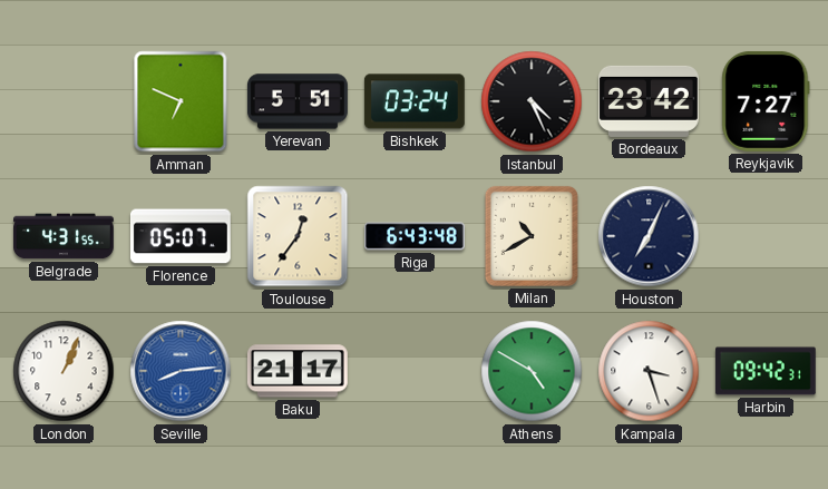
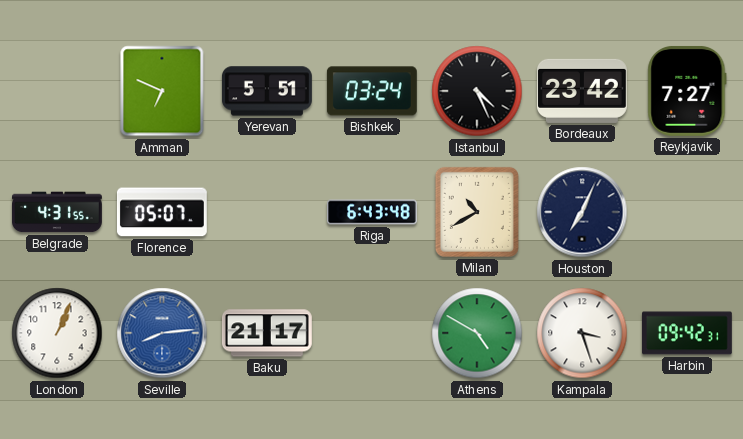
Toulouse: 12:36 -> none (298, 236)
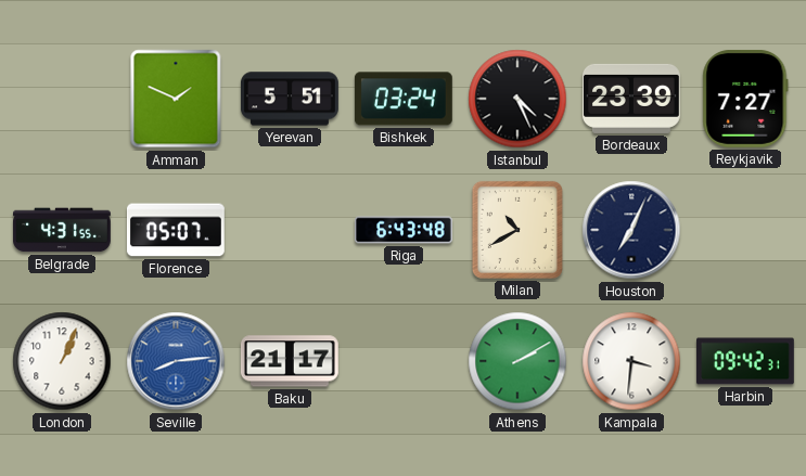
Amman: 6:49 -> 1:49 (176, 99)
Bordeaux: 23:42 -> 23:39 (631, 99)
Athens: 4:50 -> 2:10 (517, 361)
Kampala: 3:27 -> 3:31 (631, 361)
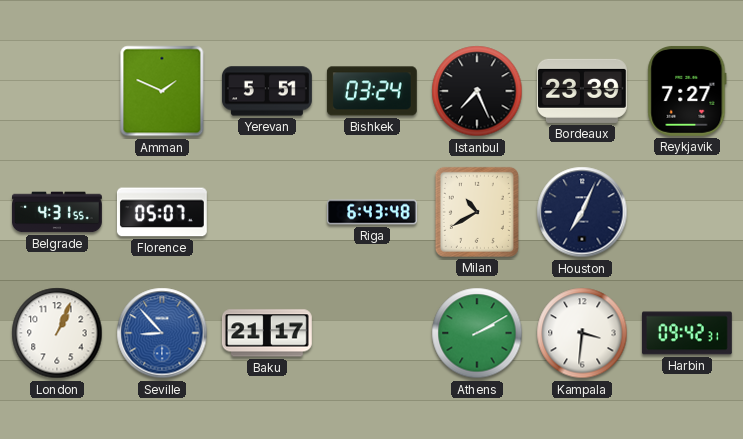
Istanbul: 4:26 -> 7:26 (477, 91)
Seville: 8:14 -> 8:53 (162, 333)
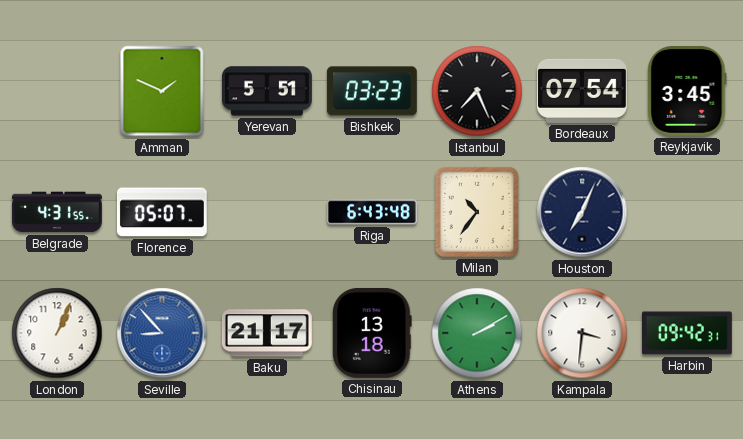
Bishkek: 03:24 -> 03:23 (372, 91)
Bordeaux: 23:39 -> 07:54 (582, 91)
Reykjavik: 7:27 -> 3:45 (687, 91)
Milan: 10:40 -> 10:36 (477, 212)
Chisinau: none -> 13:18 (372, 333)
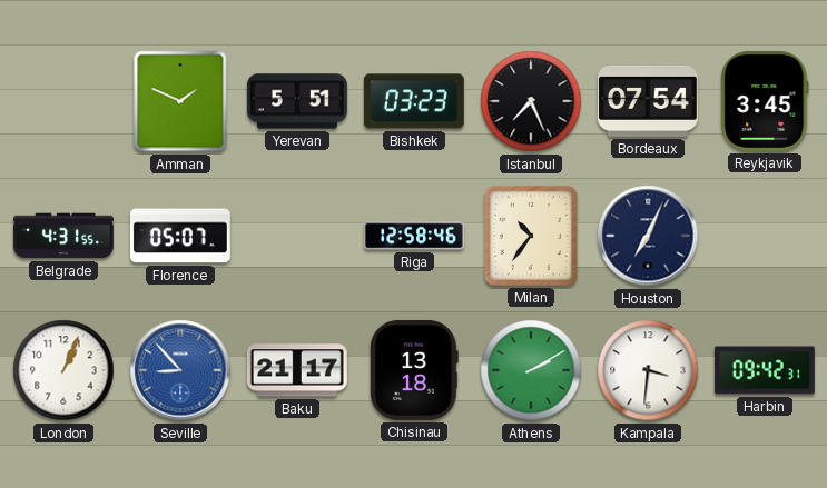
Riga: 6:43 -> 12:58 (415, 236)
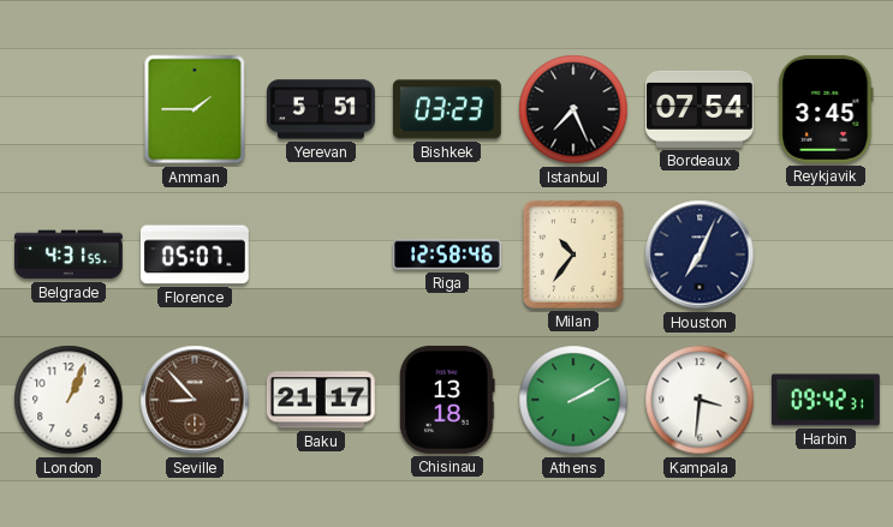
Amman: 1:49 -> 1:45 (195, 109)
Seville dial: blue -> brown (195, 400)
